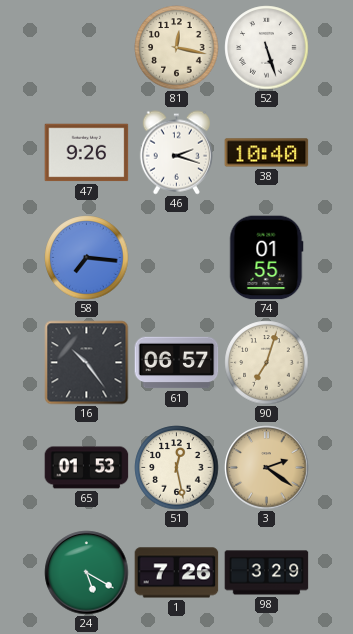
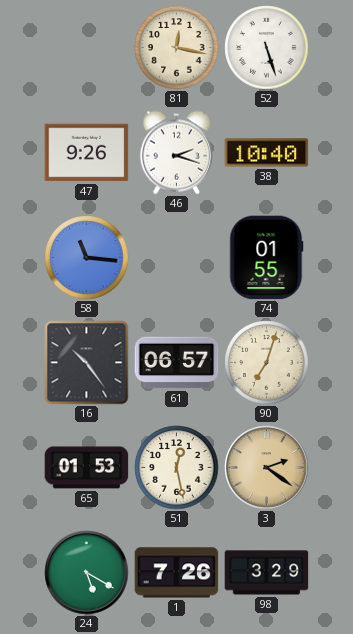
58: 7:16 -> 11:16 (87, 258)
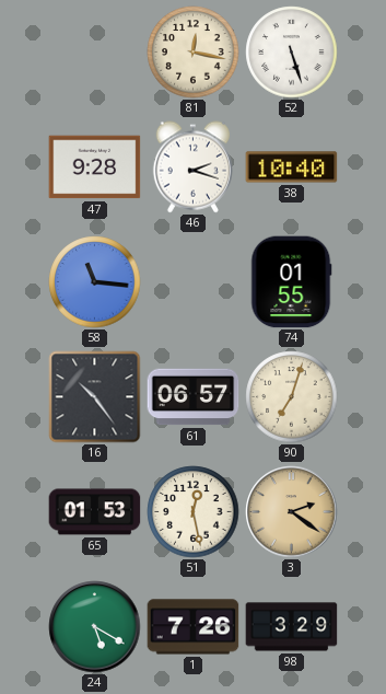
47: 9:26 -> 9:28 (95, 167)
